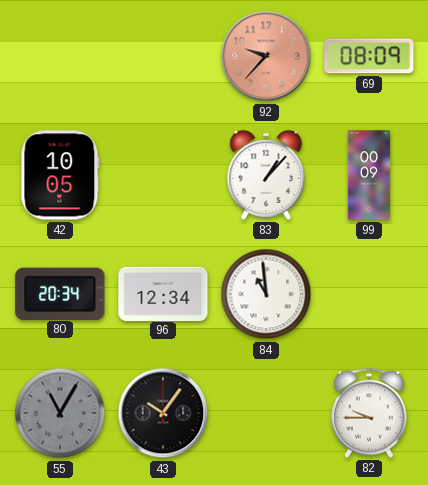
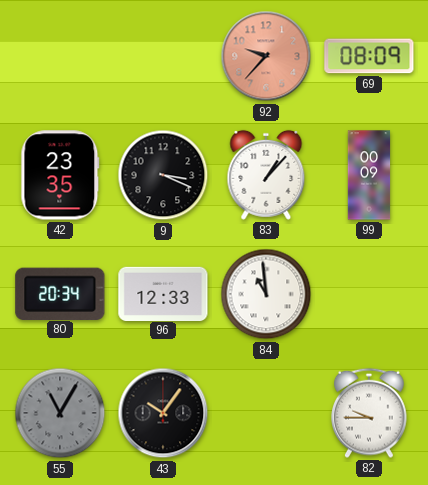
42: 10:05 -> 23:35 (60, 175)
9: none -> 3:19 (163, 175)
96: 12:34 -> 12:33 (163, 293)
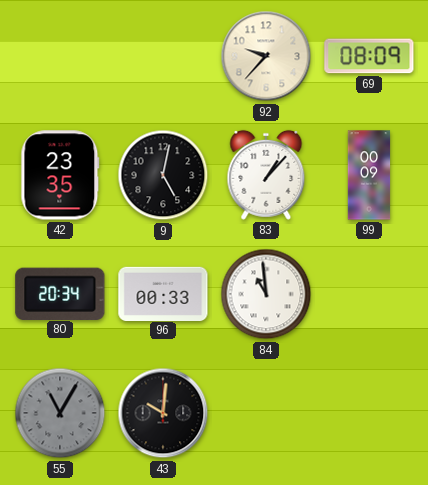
92 dial: salmon -> cream (266, 56)
9: 3:19 -> 5:02 (163, 175)
96: 12:33 -> 00:33 (163, 293)
43: 10:06 -> 10:01 (163, 413)
82: 9:45 -> none (370, 413)
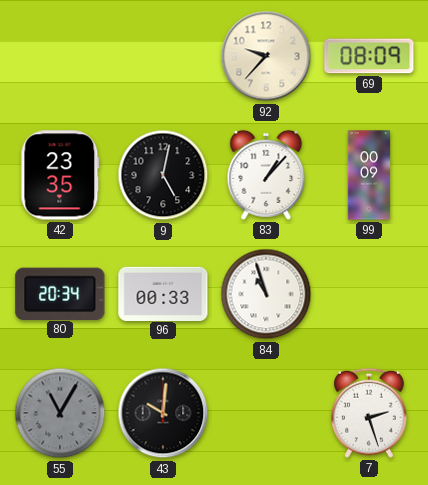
84: 10:59 -> 10:57 (266, 294)
7: none -> 2:27 (370, 413)
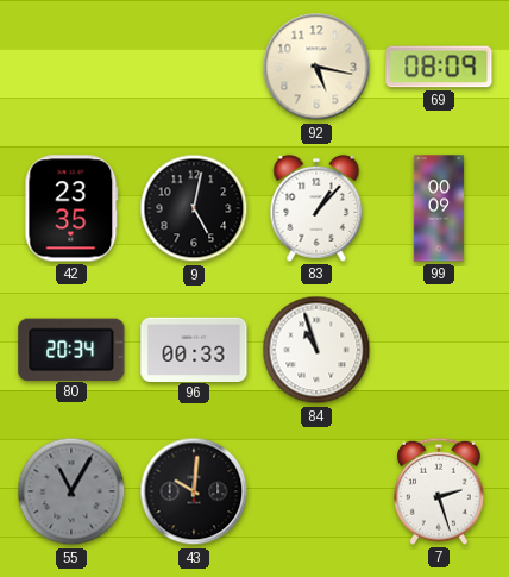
92: 9:37 -> 5:17 (316, 67)
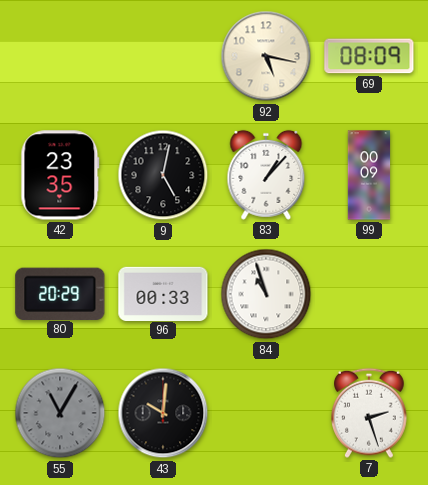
80: 20:34 -> 20:29 (60, 293)
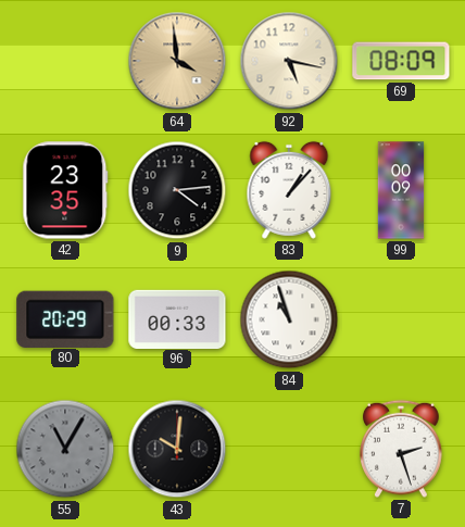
64: none -> 3:59 (177, 61)
9: 5:02 -> 4:14 (177, 190)
